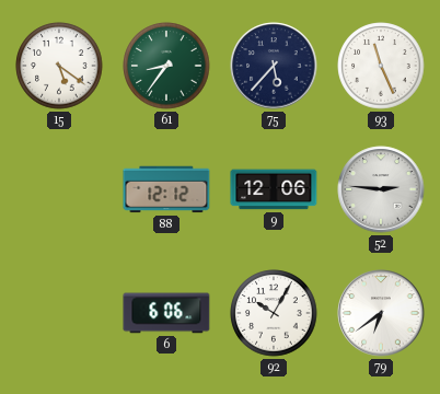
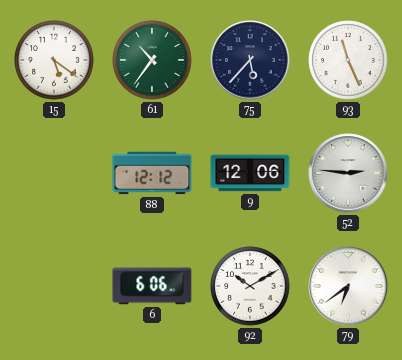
61: 8:36 -> 10:36 (152, 60)
92: 10:05 -> 10:10 (250, 286)
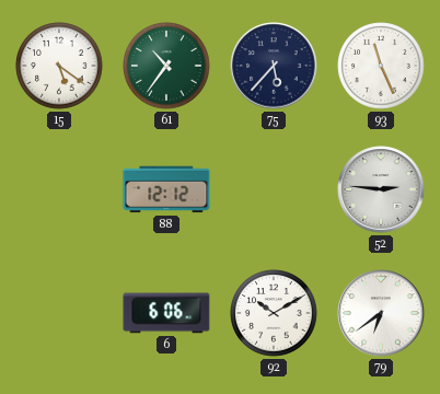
9: 12:06 -> none (250, 173)
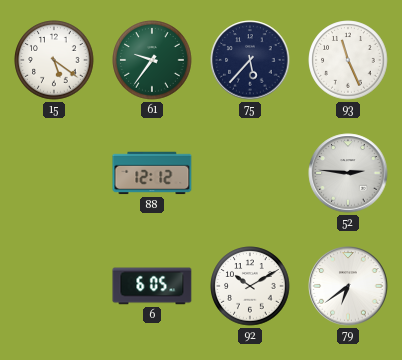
61: 10:36 -> 9:36 (152, 60)
6: 6:06 -> 6:05 (152, 286)
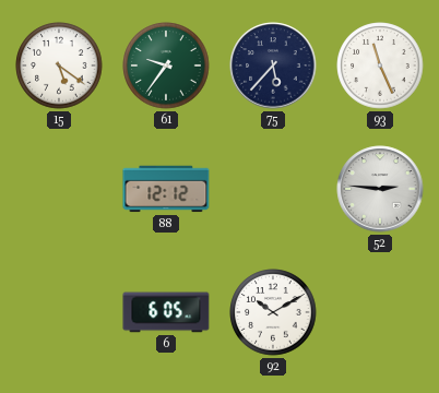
79: 6:39 -> none (348, 286)
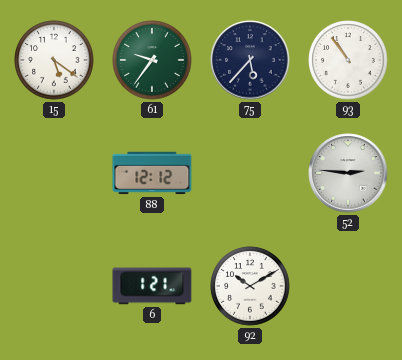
93: 11:26 -> 10:54 (348, 60)
6: 6:05 -> 1:21 (152, 286)
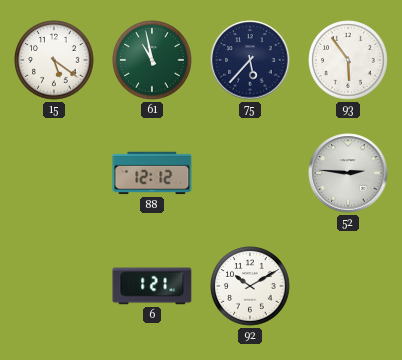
61: 9:36 -> 10:58 (152, 60)
93: 10:54 -> 5:54 (348, 60)
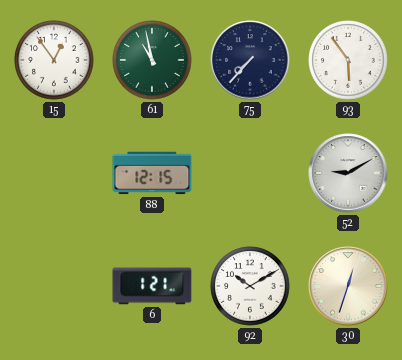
15: 5:21 -> 12:54 (54, 60)
75: 5:37 -> 7:37 (250, 60)
88: 12:12 -> 12:15 (152, 173)
52: 2:46 -> 9:10 (348, 173)
30: none -> 12:33 (348, 286)
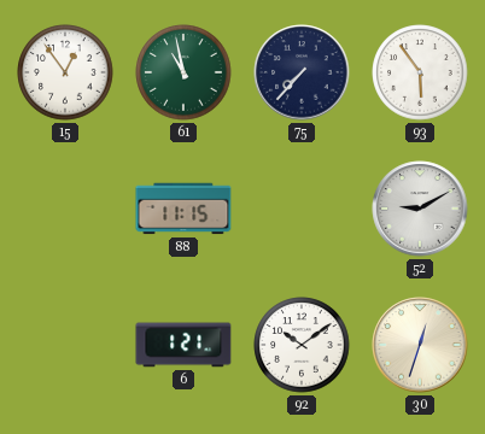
88: 12:15 -> 11:15 (183, 209)
92: 10:10 -> 10:09 (302, 345)
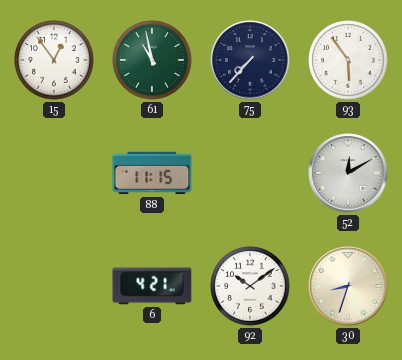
52: 9:10 -> 12:10 (348, 173)
6: 1:21 -> 4:21 (152, 286)
30: 12:33 -> 8:33 (348, 286)
